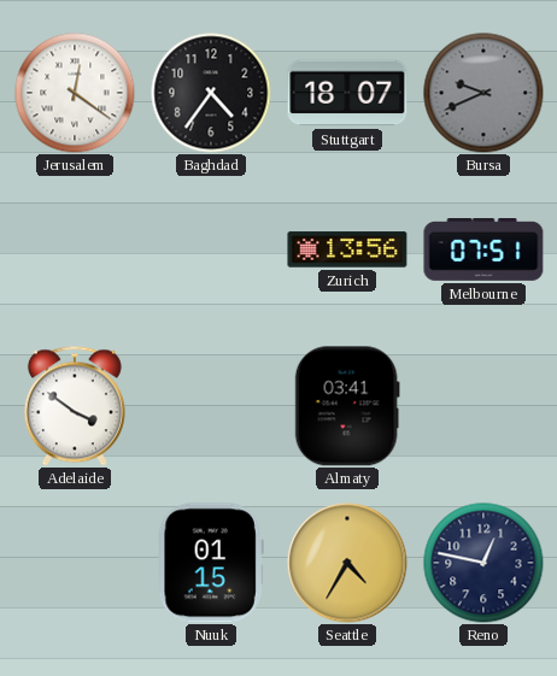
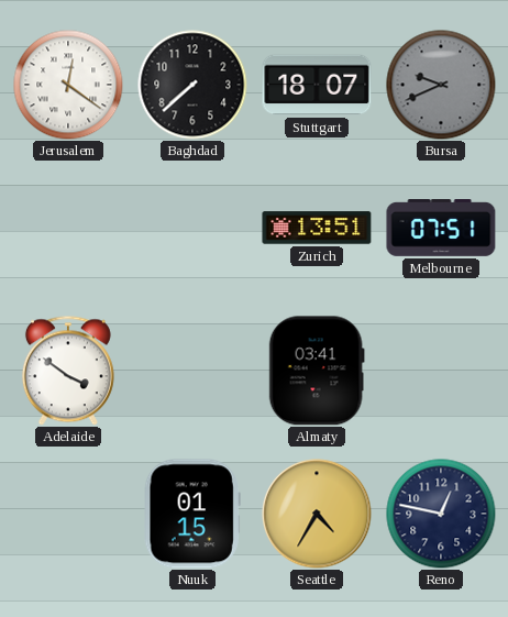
Baghdad: 4:36 -> 7:38 (192, 85)
Zurich: 13:56 -> 13:51 (317, 228)
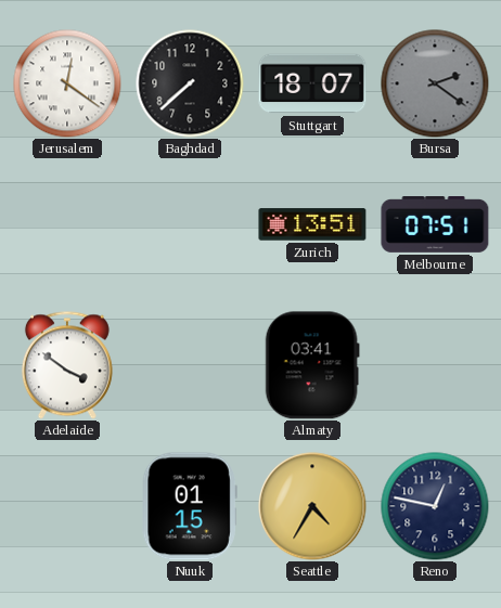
Bursa: 9:41 -> 2:21 (435, 83)
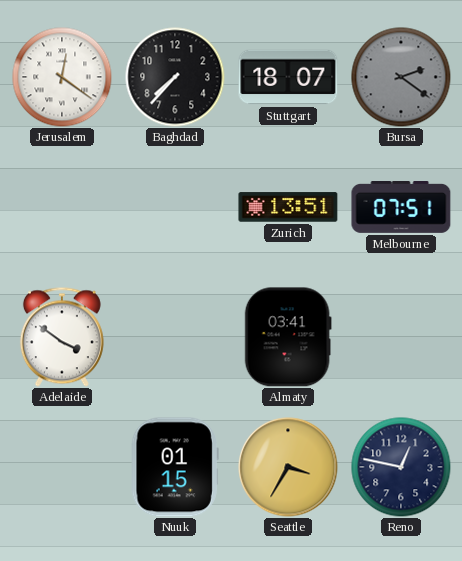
Baghdad: 7:38 -> 7:37 (175, 77)
Seattle: 4:35 -> 3:35 (288, 467)
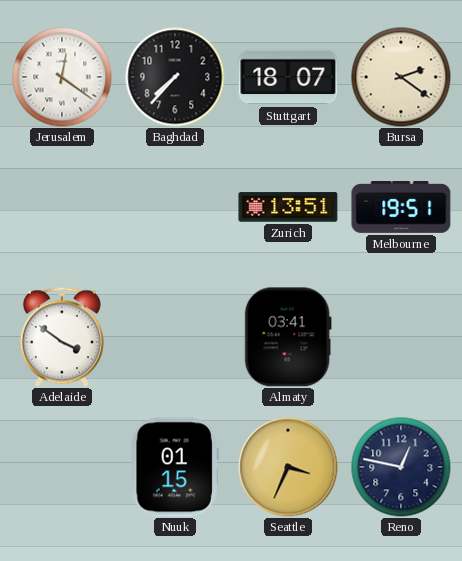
Bursa dial: grey -> cream (401, 77)
Melbourne: 07:51 -> 19:51 (401, 208)
Seattle: 3:35 -> 3:34 (288, 467)
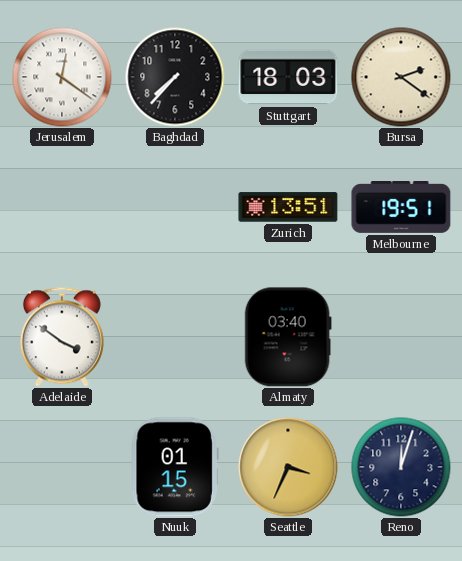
Stuttgart: 18:07 -> 18:03 (288, 77)
Almaty: 03:41 -> 03:40 (288, 337)
Reno: 12:47 -> 12:03 (401, 467)
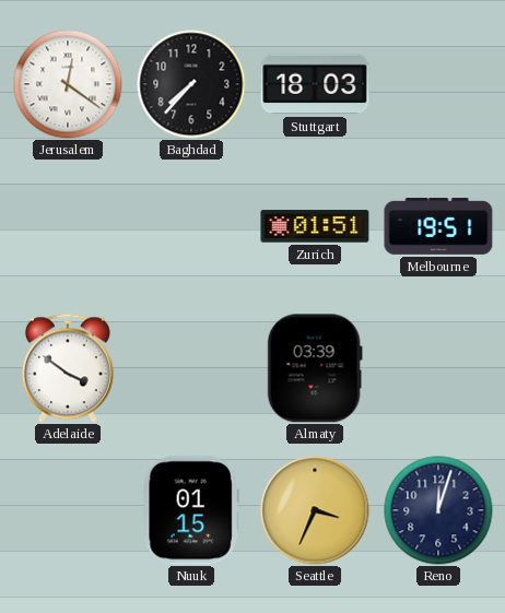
Bursa: 2:21 -> none (401, 77)
Zurich: 13:51 -> 01:51 (315, 226)
Almaty: 03:40 -> 03:39 (315, 368)
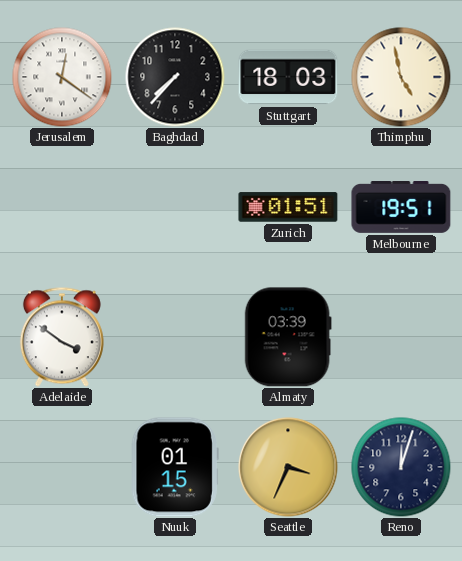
Thimphu: none -> 4:58 (401, 77)
